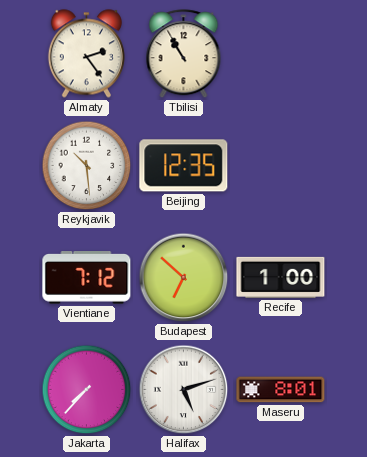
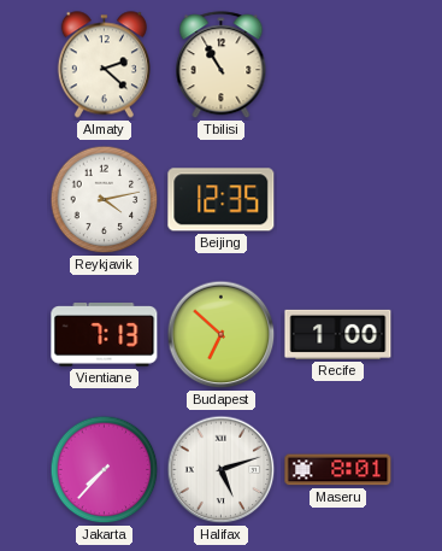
Almaty: 2:24 -> 2:22 (104, 65)
Reykjavik: 10:29 -> 4:13 (105, 200)
Vientiane: 7:12 -> 7:13 (105, 335)
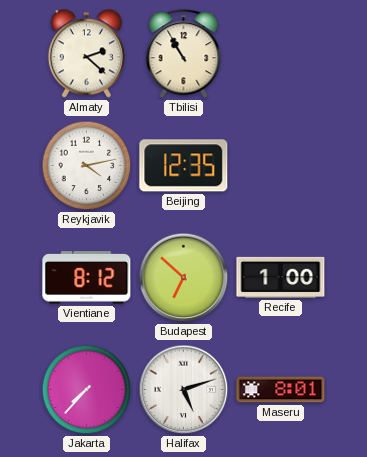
Vientiane: 7:13 -> 8:12 (87, 278)
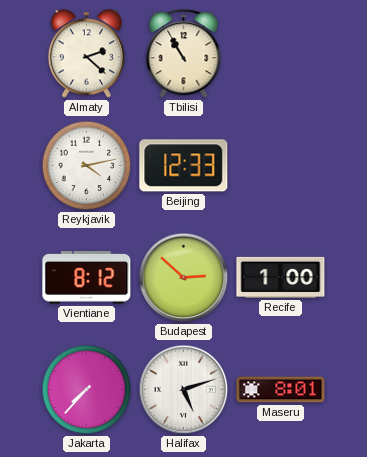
Beijing: 12:35 -> 12:33 (184, 166)
Budapest: 6:52 -> 2:52 (184, 278)
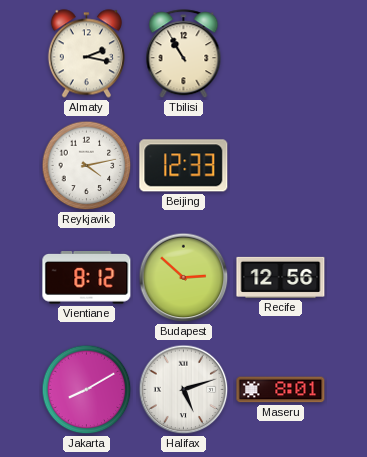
Almaty: 2:22 -> 2:17 (86, 54)
Recife: 1:00 -> 12:56 (281, 277)
Jakarta: 7:37 -> 8:10 (87, 390)
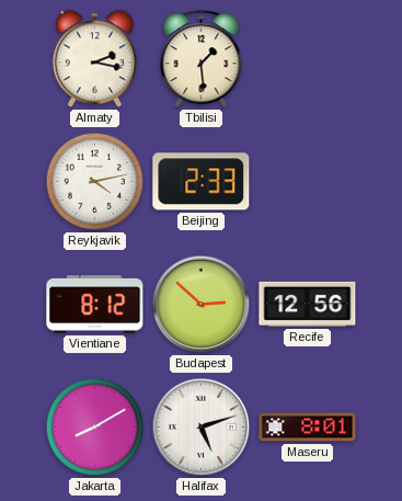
Tbilisi: 10:55 -> 1:29 (202, 59)
Beijing: 12:33 -> 2:33 (202, 182)
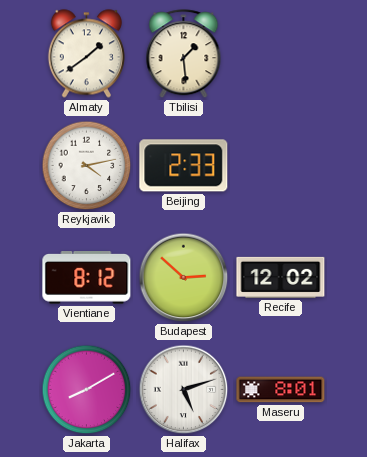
Almaty: 2:17 -> 1:39 (86, 54)
Recife: 12:56 -> 12:02 (281, 277)
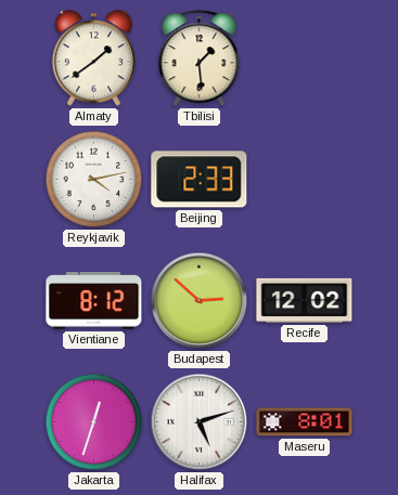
Jakarta: 8:10 -> 12:33 (94, 422)
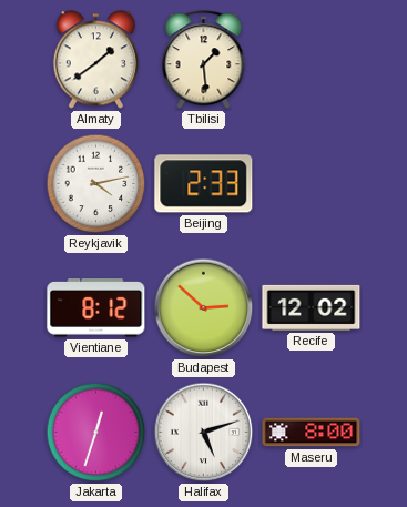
Maseru: 8:01 -> 8:00 (312, 433)
